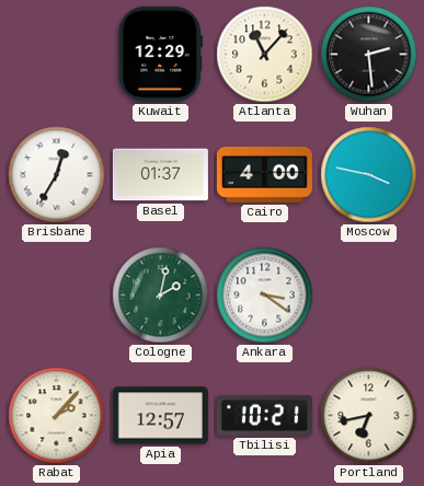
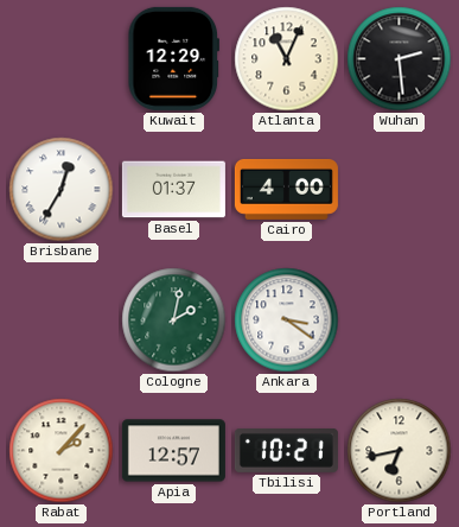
Atlanta: 11:07 -> 11:04 (287, 59)
Moscow: 3:47 -> none (369, 175)
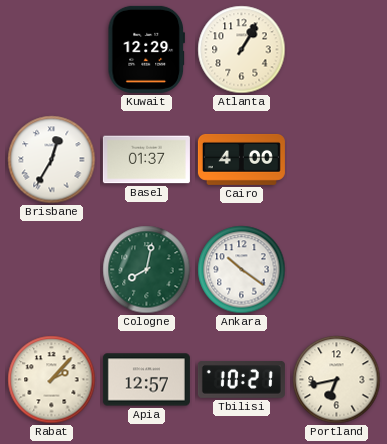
Atlanta: 11:04 -> 1:05 (242, 50)
Wuhan: 2:29 -> none (400, 59)
Cologne: 2:02 -> 8:02 (147, 270)
Ankara: 3:21 -> 10:21 (242, 270)
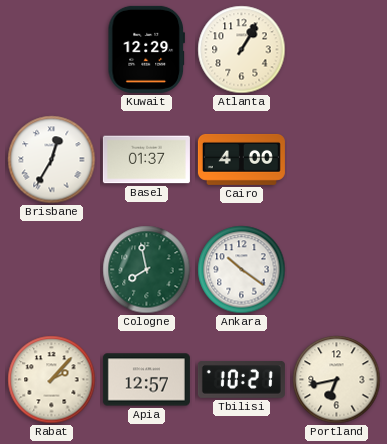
Cologne: 8:02 -> 7:58 (147, 270)
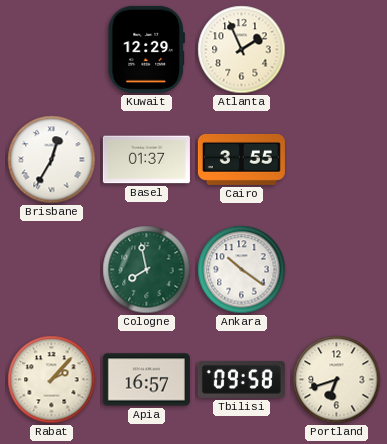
Atlanta: 1:05 -> 1:56 (242, 50)
Cairo: 4:00 -> 3:55 (241, 159)
Apia: 12:57 -> 16:57 (146, 380)
Tbilisi: 10:21 -> 09:58 (241, 379)
Portland: 6:43 -> 6:42 (337, 380)
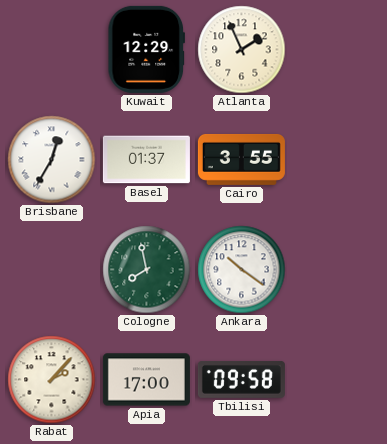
Apia: 16:57 -> 17:00 (146, 380)
Portland: 6:42 -> none (337, 380)
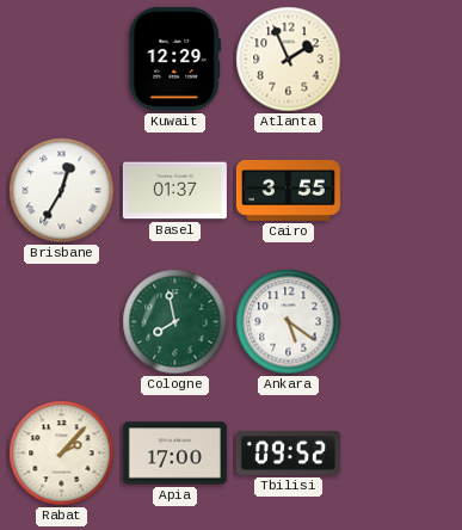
Ankara: 10:21 -> 5:21 (289, 322)
Tbilisi: 09:58 -> 09:52 (288, 452)
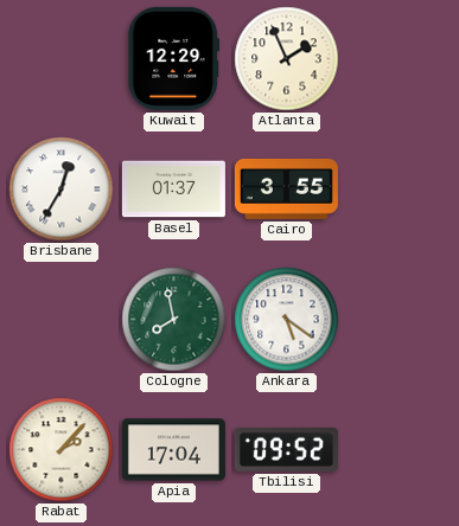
Apia: 17:00 -> 17:04 (173, 450)
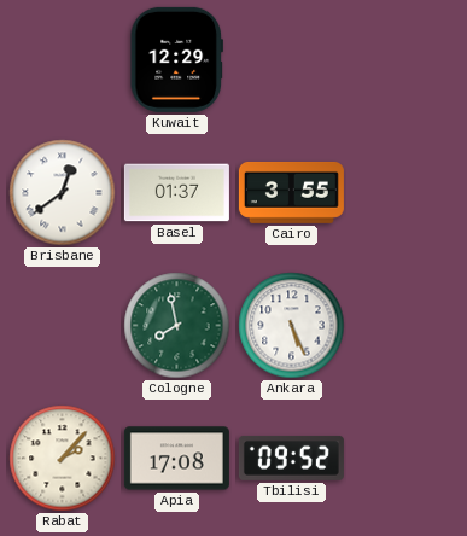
Atlanta: 1:56 -> none (287, 59)
Brisbane: 12:35 -> 12:39 (63, 193)
Ankara: 5:21 -> 5:26 (292, 326)
Apia: 17:04 -> 17:08 (176, 459)
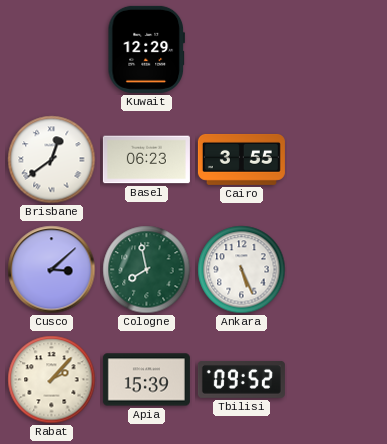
Basel: 01:37 -> 06:23 (146, 160)
Cusco: none -> 3:08 (52, 270)
Apia: 17:08 -> 15:39 (146, 380)
